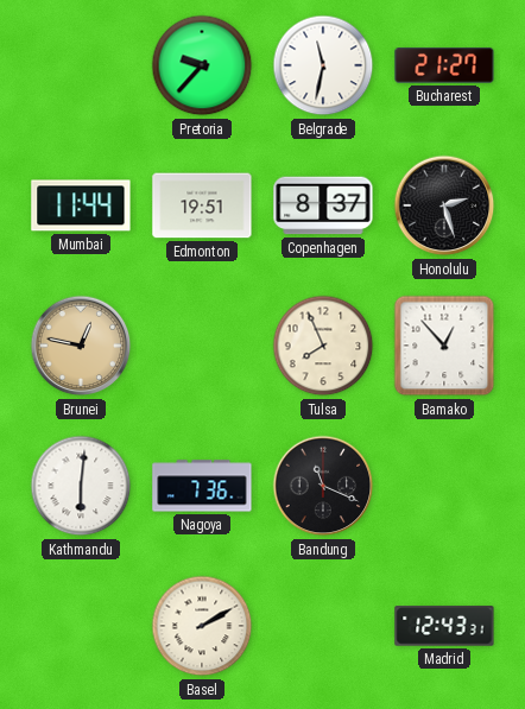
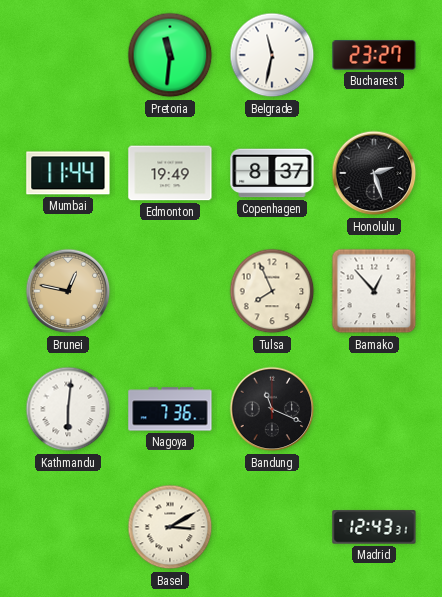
Pretoria: 9:37 -> 11:31 (170, 55)
Bucharest: 21:27 -> 23:27 (374, 55)
Edmonton: 19:51 -> 19:49 (170, 173)
Basel: 2:10 -> 3:10 (170, 527)
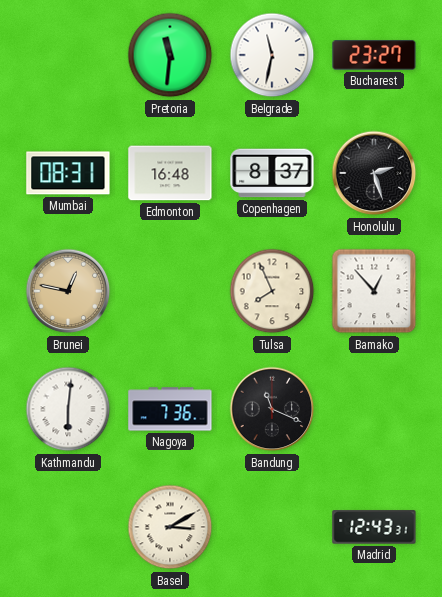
Mumbai: 11:44 -> 08:31 (68, 173)
Edmonton: 19:49 -> 16:48 (170, 173)
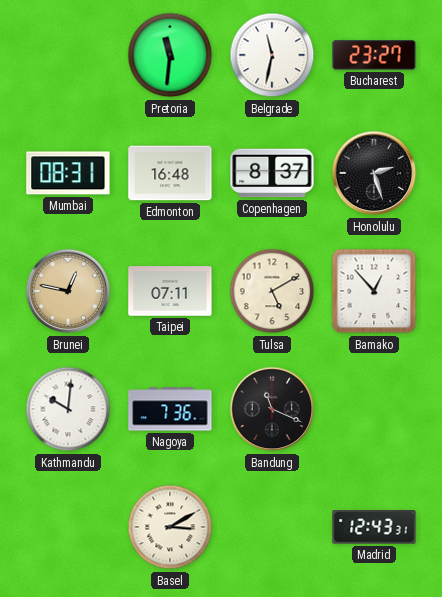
Taipei: none -> 07:11 (170, 291)
Tulsa: 7:56 -> 5:10 (272, 291)
Kathmandu: 6:01 -> 10:01 (68, 409)
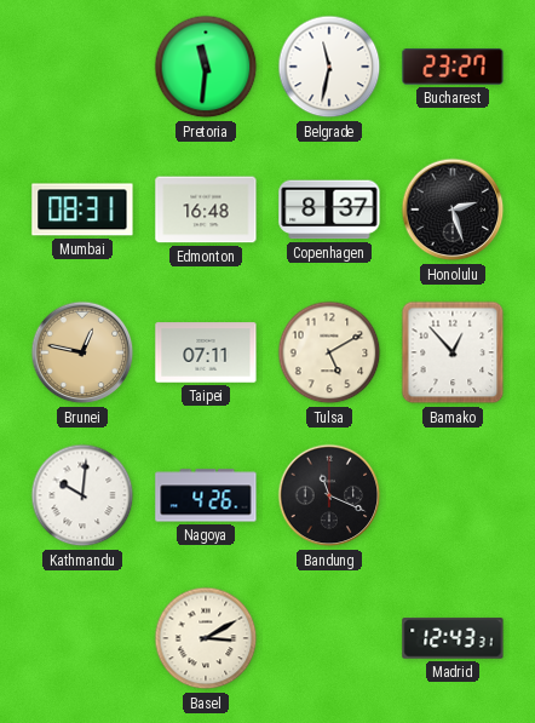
Nagoya: 7:36 -> 4:26 (206, 495)
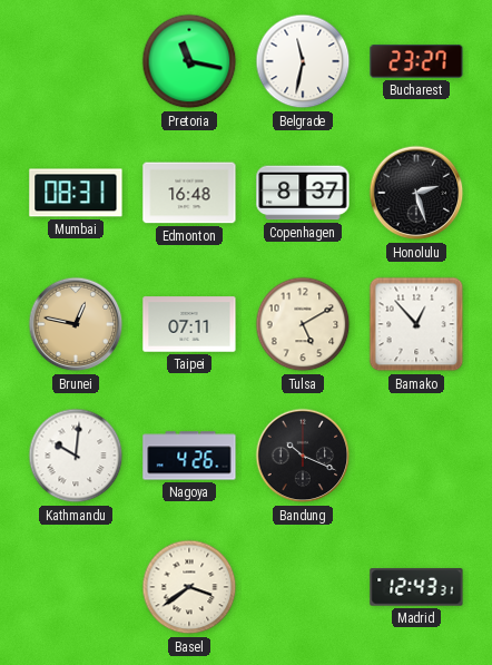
Pretoria: 11:31 -> 11:17 (189, 61)
Bandung: 11:19 -> 10:19 (303, 456)
Basel: 3:10 -> 3:39 (189, 587)
